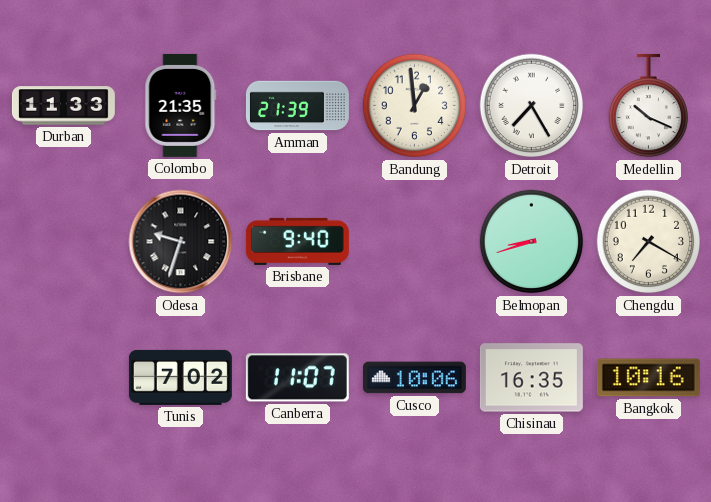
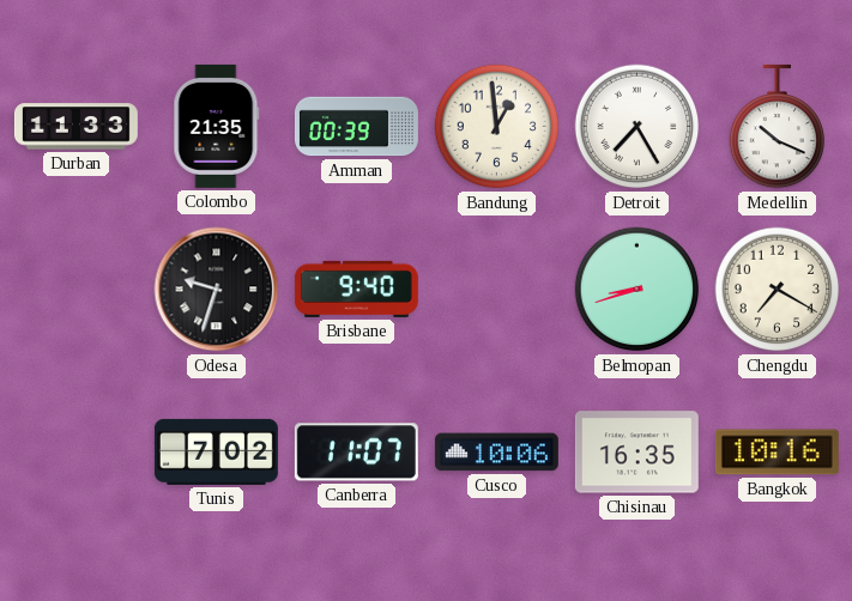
Amman: 21:39 -> 00:39 (356, 127)
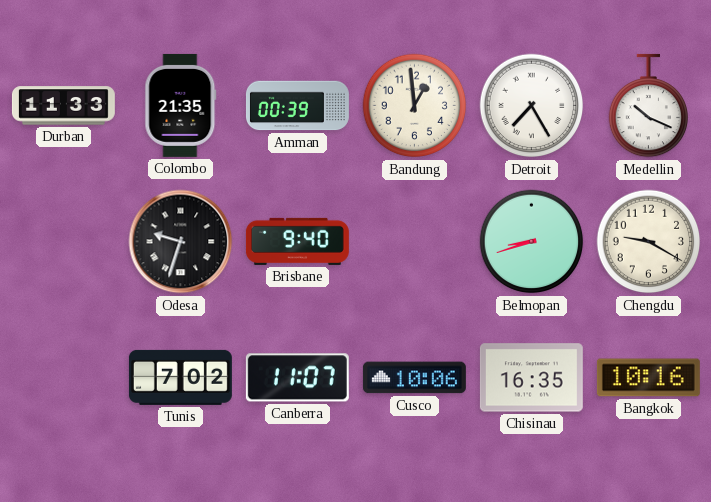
Chengdu: 7:20 -> 9:20 (649, 242)
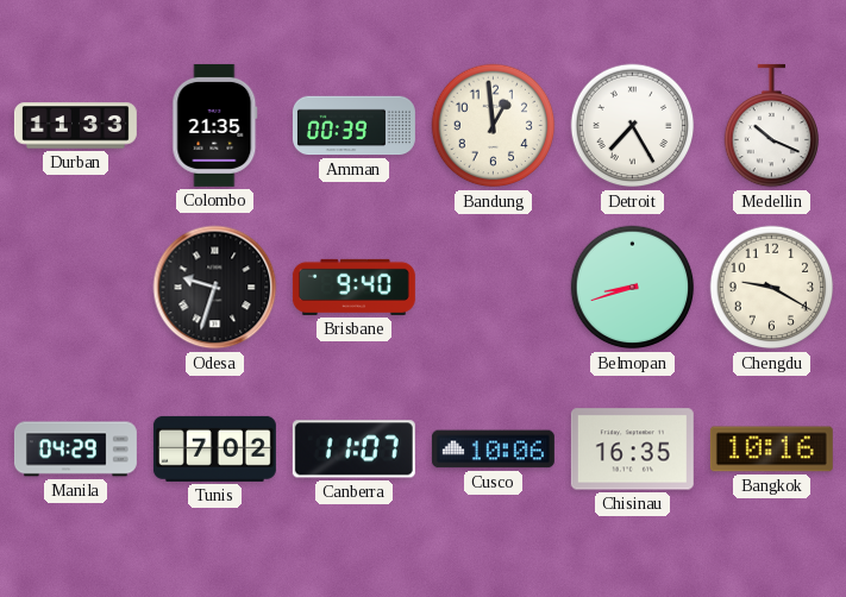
Manila: none -> 04:29 (75, 450)
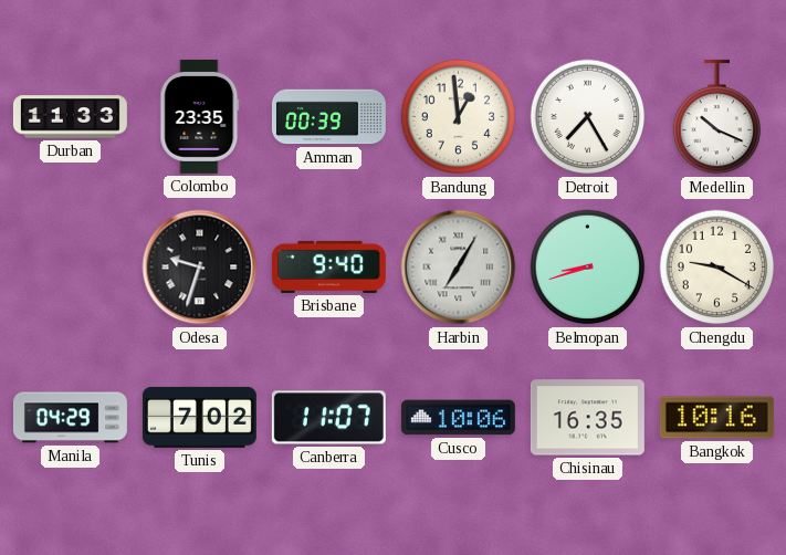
Colombo: 21:35 -> 23:35 (200, 116)
Harbin: none -> 7:05 (459, 268)
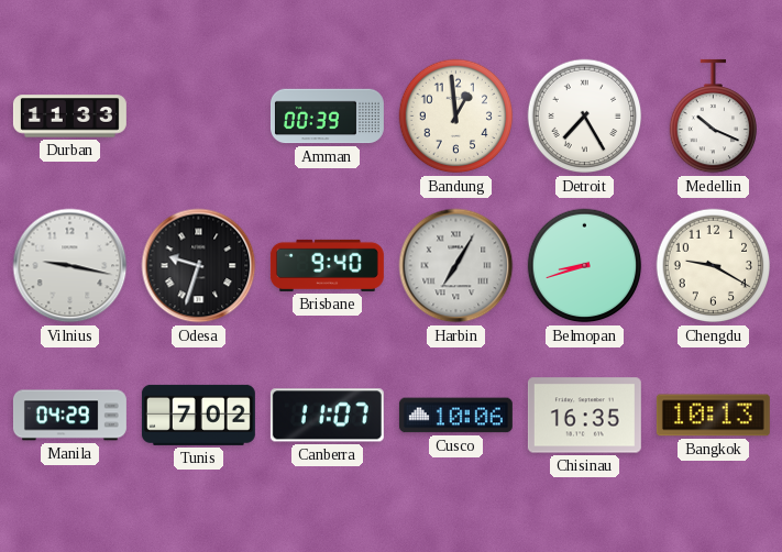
Colombo: 23:35 -> none (200, 116)
Vilnius: none -> 9:17 (70, 266)
Bangkok: 10:16 -> 10:13 (713, 416)
